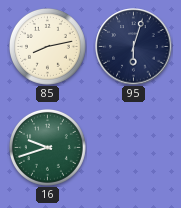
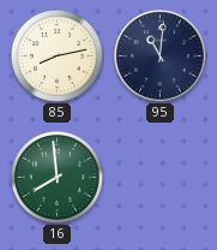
95: 6:03 -> 11:01 (161, 56)
16: 9:42 -> 7:59 (56, 177)
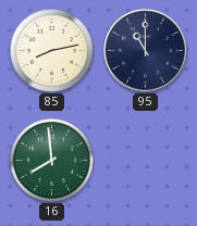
95: 11:01 -> 11:00 (146, 51)
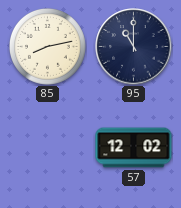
16: 7:59 -> none (51, 160)
57: none -> 12:02 (134, 148)
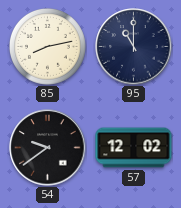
54: none -> 9:39 (48, 148)
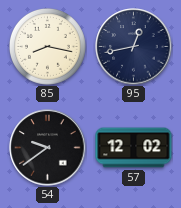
85: 8:13 -> 8:17 (47, 46)
95: 11:00 -> 12:43 (134, 47)
